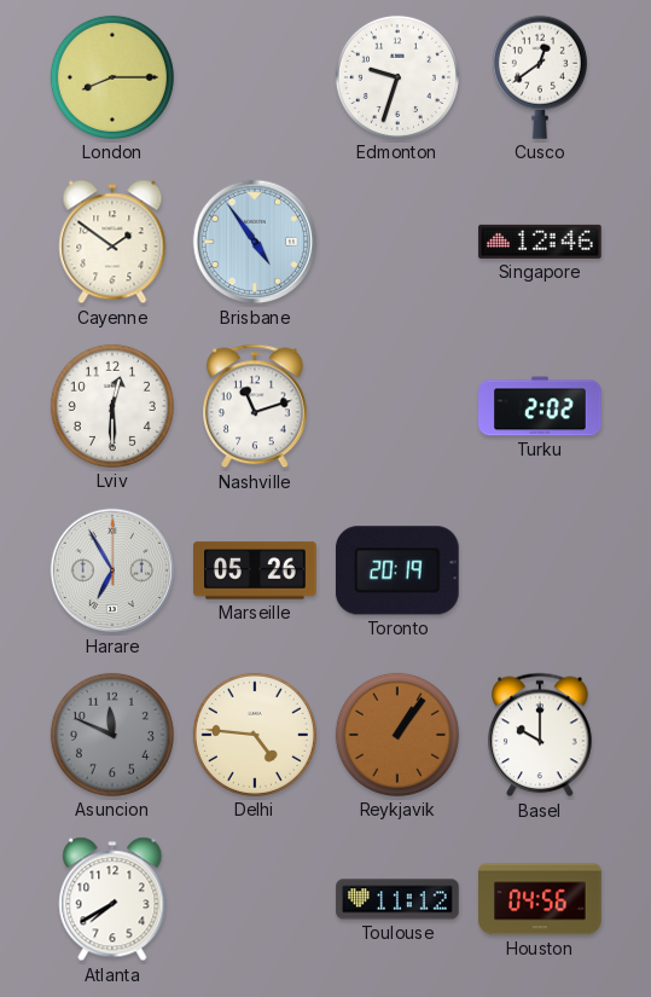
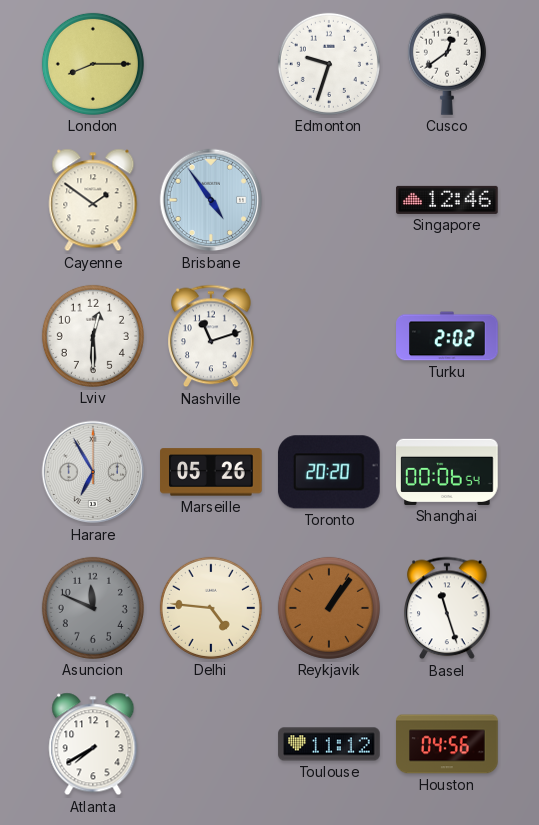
Toronto: 20:19 -> 20:20 (329, 472)
Shanghai: none -> 00:06 (447, 472)
Basel: 10:00 -> 11:27 (447, 608)
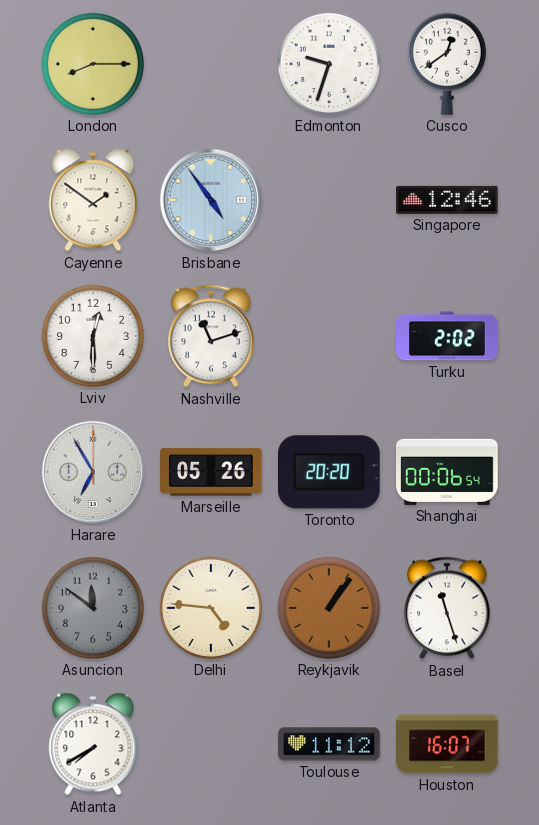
Asuncion: 11:49 -> 11:51 (93, 608)
Houston: 04:56 -> 16:07 (447, 744)
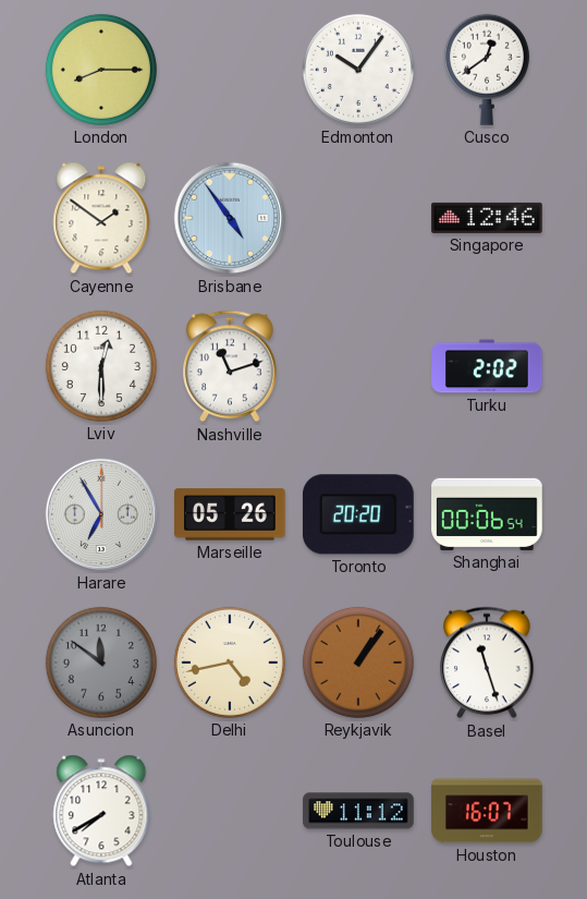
Edmonton: 9:33 -> 10:06 (358, 70)
Delhi: 4:46 -> 4:43 (230, 663)
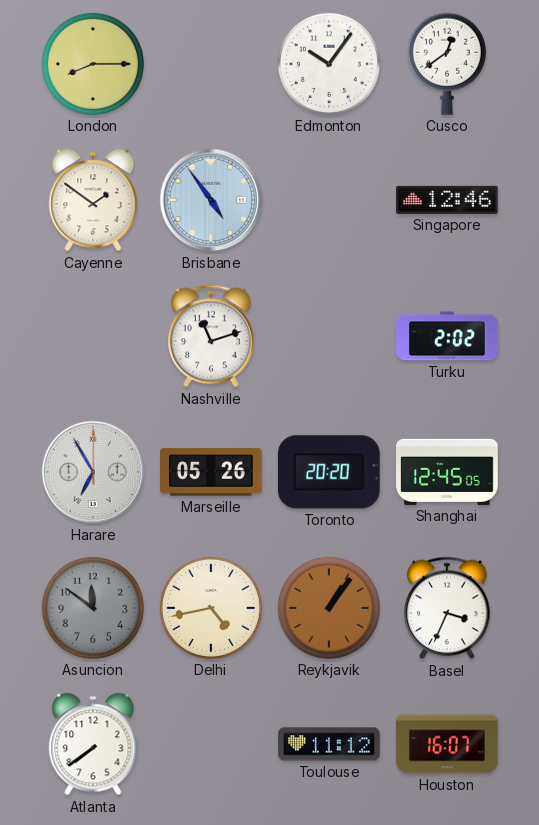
Lviv: 12:30 -> none (101, 366)
Shanghai: 00:06 -> 12:45 (447, 472)
Basel: 11:27 -> 3:34 (447, 608)
Atlanta: 7:40 -> 7:39 (93, 744)
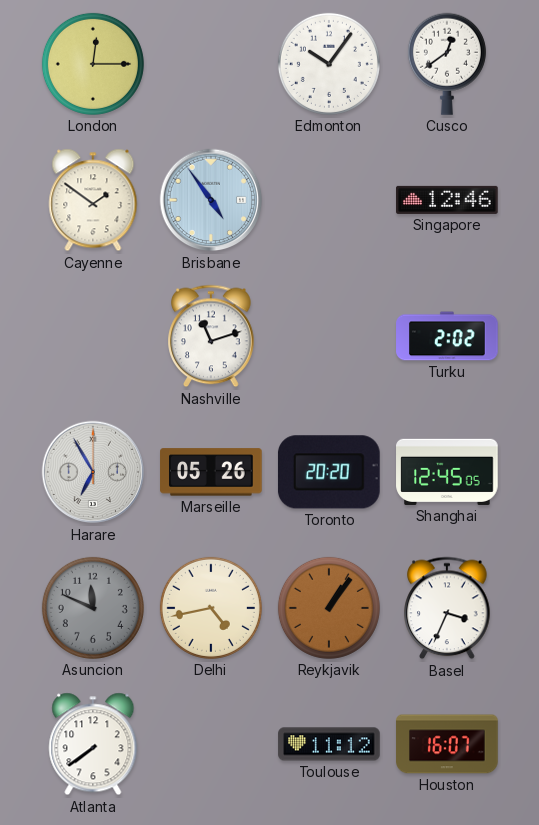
London: 8:15 -> 12:15 (93, 64)
Asuncion: 11:51 -> 11:49 (93, 608)
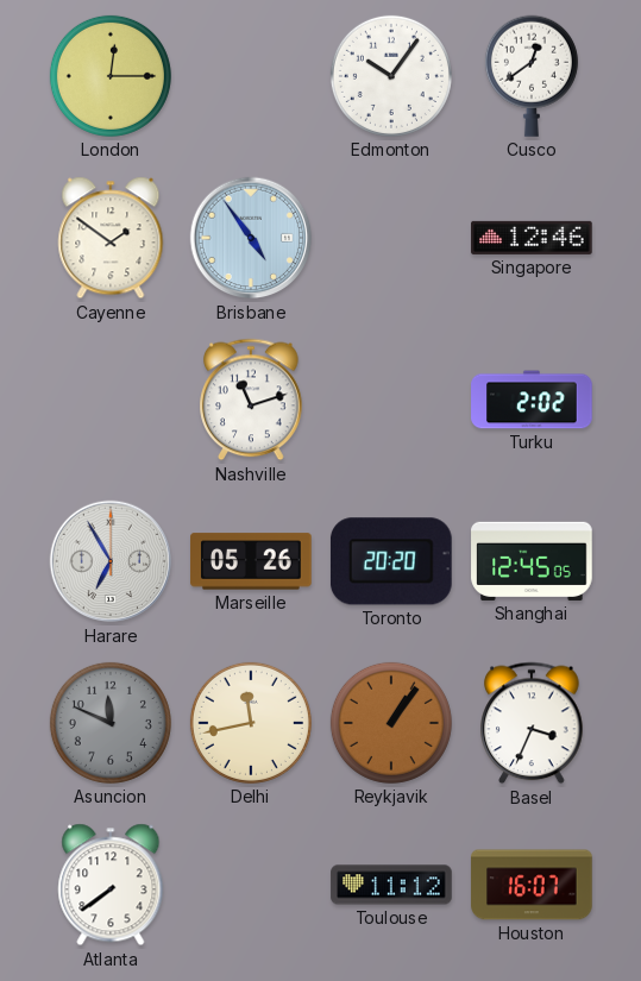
Delhi: 4:43 -> 11:43 (251, 723)
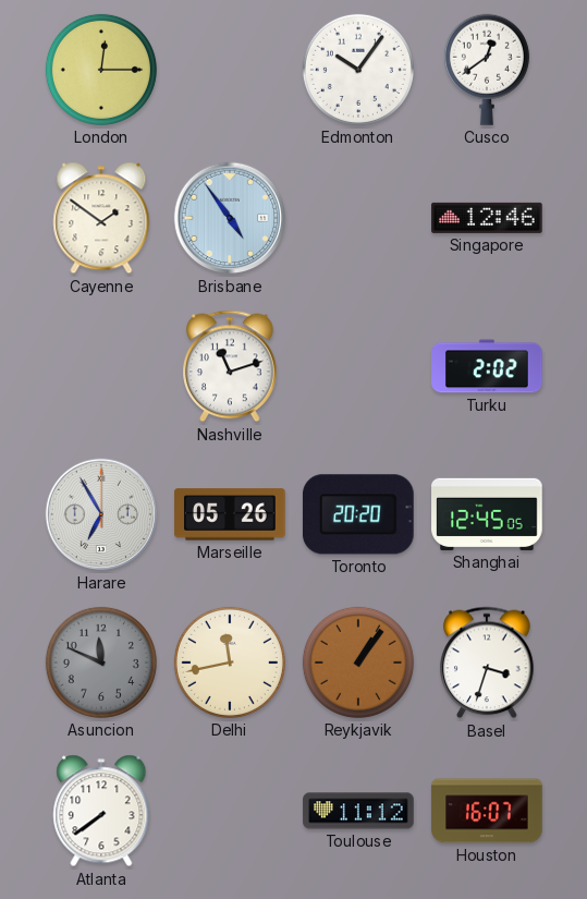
Basel: 3:34 -> 3:33 (487, 663)
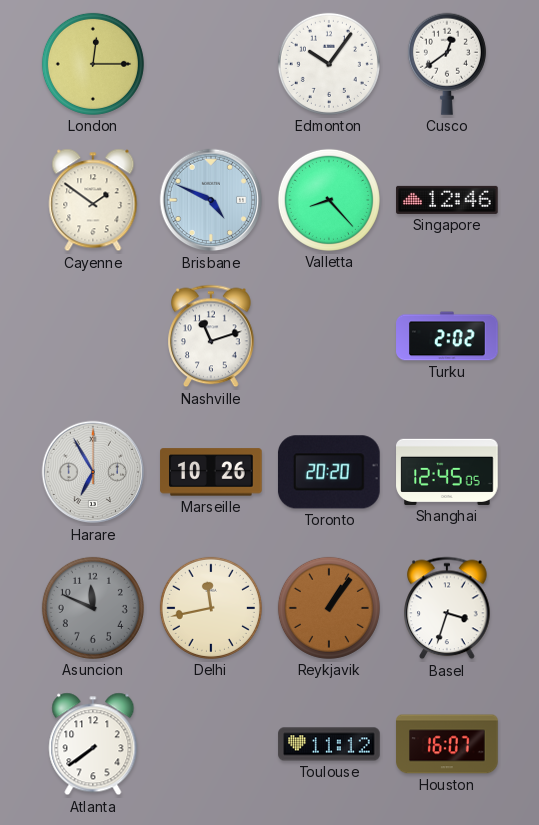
Brisbane: 4:54 -> 4:49 (211, 200)
Valletta: none -> 8:23 (329, 200)
Marseille: 05:26 -> 10:26 (211, 472)
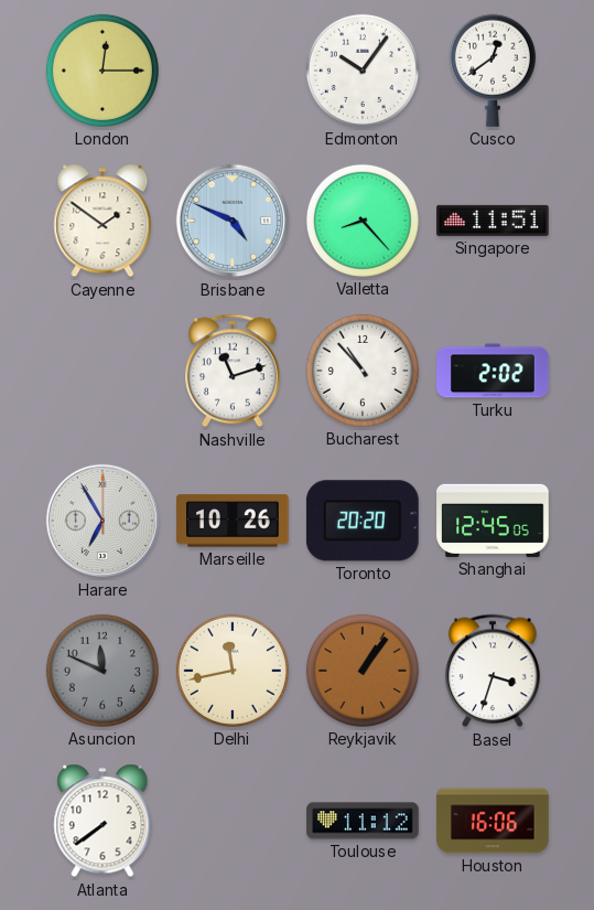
Singapore: 12:46 -> 11:51 (493, 221)
Bucharest: none -> 10:53 (363, 371)
Houston: 16:07 -> 16:06 (493, 821)
